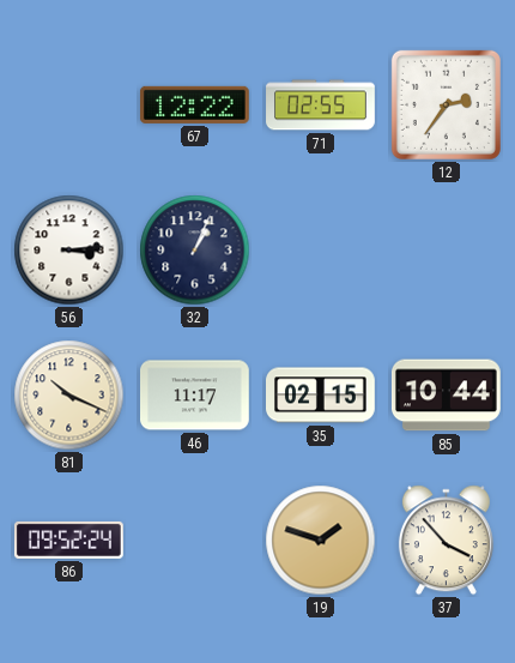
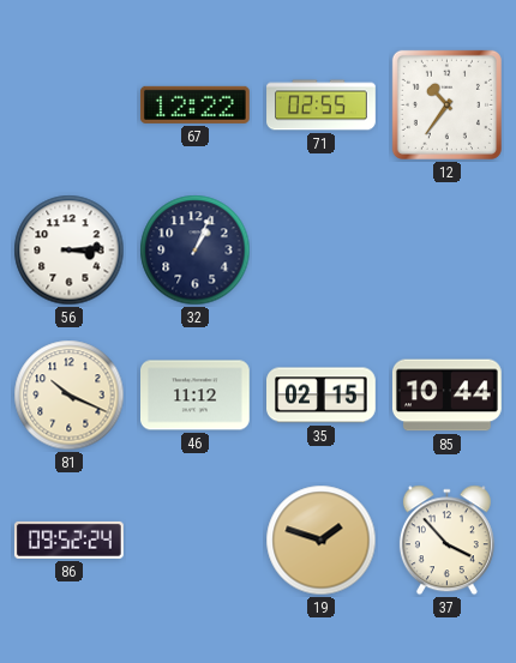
12: 2:36 -> 10:36 (446, 104)
46: 11:17 -> 11:12 (196, 396)
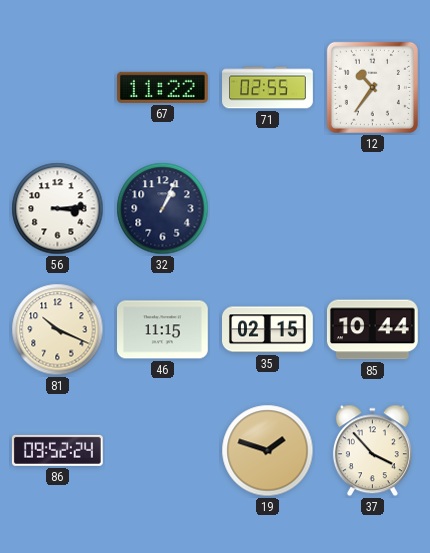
67: 12:22 -> 11:22 (162, 87)
46: 11:12 -> 11:15 (163, 330)
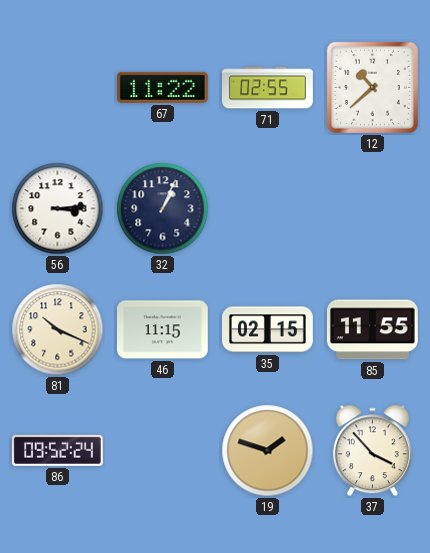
12: 10:36 -> 10:38 (372, 87)
85: 10:44 -> 11:55 (372, 330)
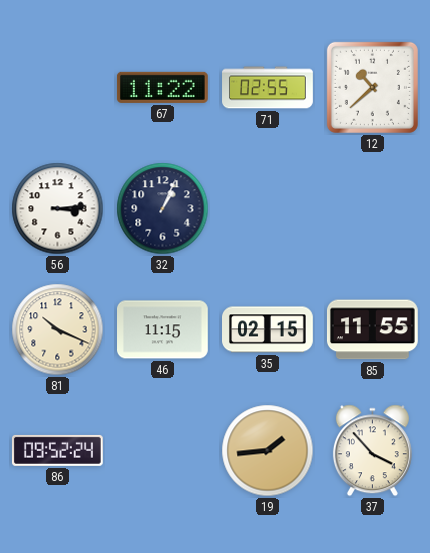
19: 1:48 -> 1:44 (268, 451)
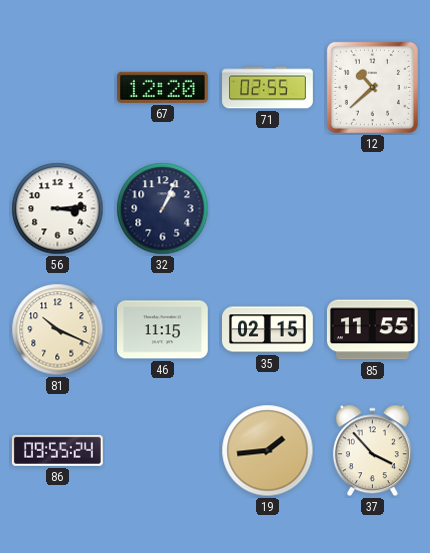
67: 11:22 -> 12:20 (162, 87)
86: 09:52 -> 09:55 (57, 450)
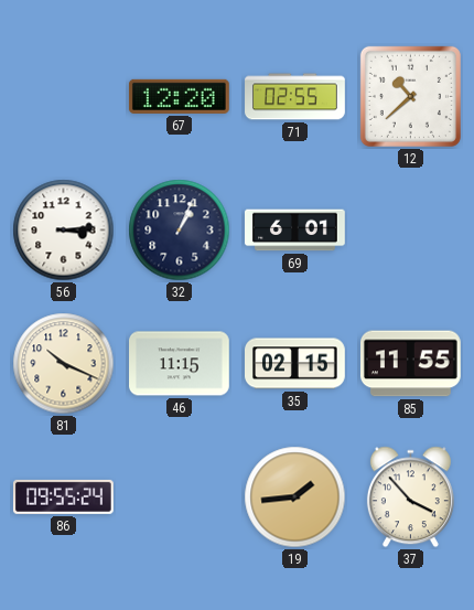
69: none -> 6:01 (295, 231)
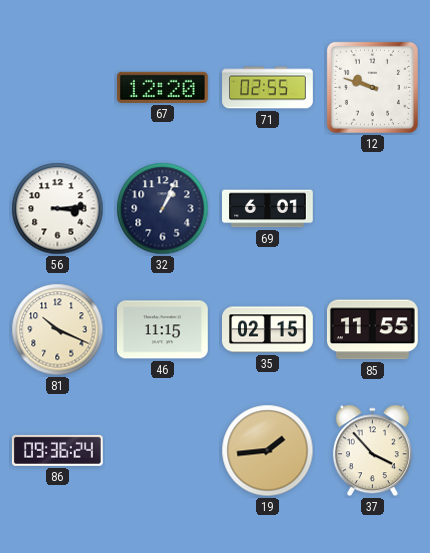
12: 10:38 -> 9:48 (372, 87)
86: 09:55 -> 09:36 (57, 450)
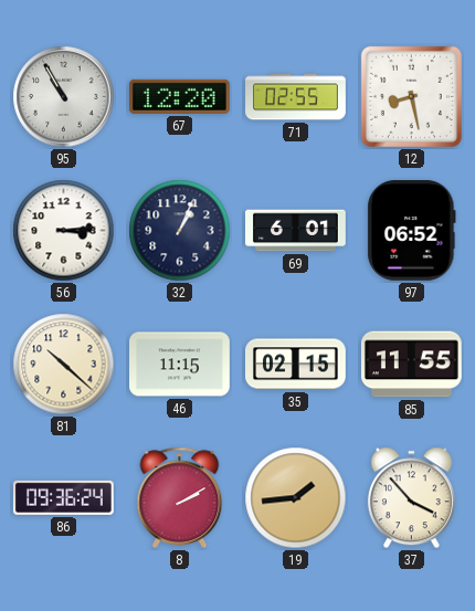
95: none -> 10:55 (64, 97)
12: 9:48 -> 8:28 (411, 96)
97: none -> 06:52 (412, 230)
81: 10:19 -> 10:22 (64, 365)
8: none -> 2:10 (180, 497)
